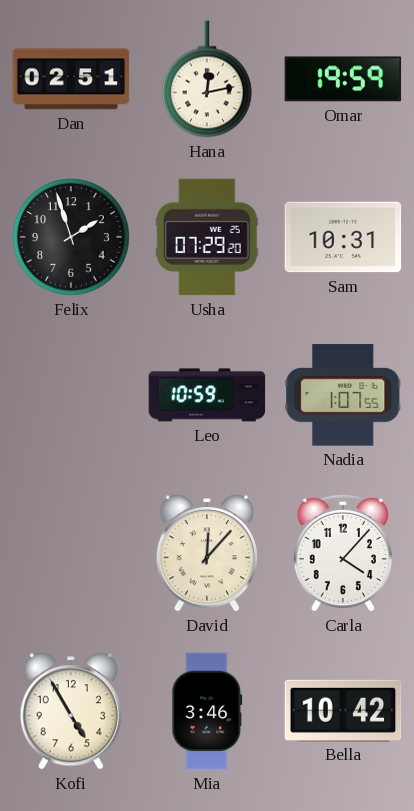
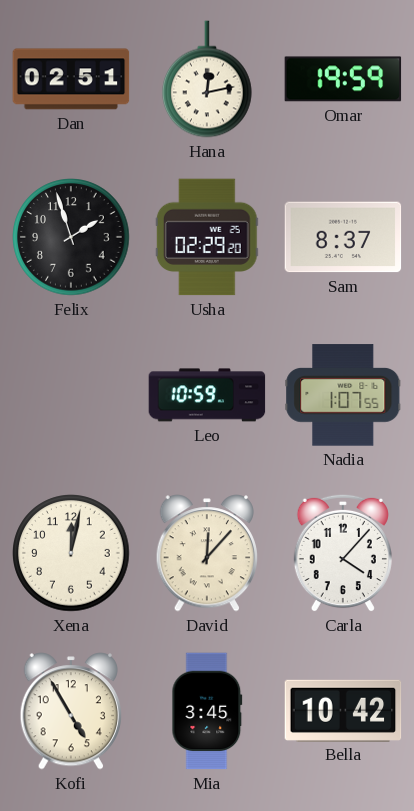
Usha: 07:29 -> 02:29 (207, 237)
Sam: 10:31 -> 8:37 (343, 237)
Xena: none -> 12:02 (71, 553)
Mia: 3:46 -> 3:45 (207, 711)
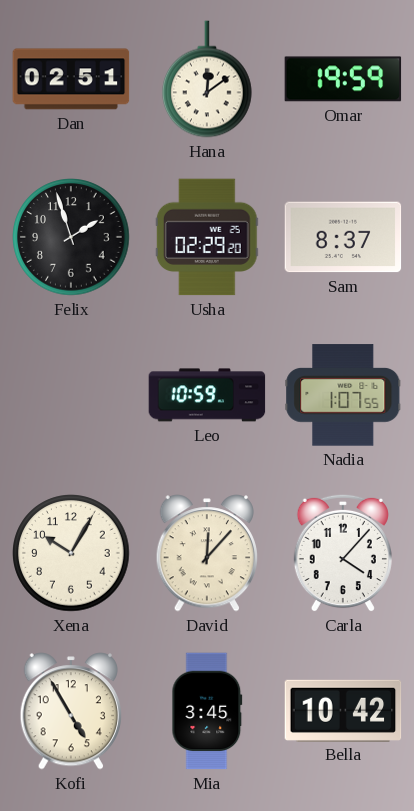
Hana: 12:13 -> 12:09 (208, 79)
Xena: 12:02 -> 10:05 (71, 553)
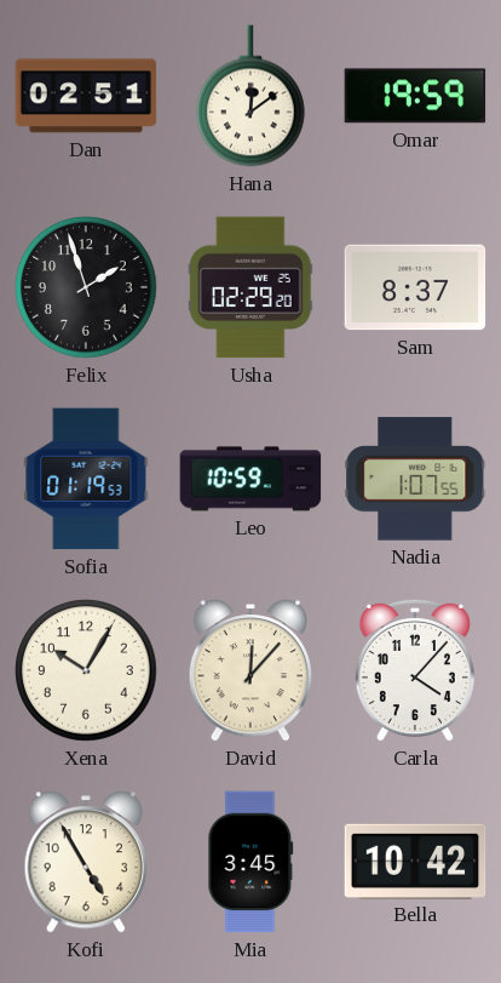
Sofia: none -> 01:19 (86, 479)
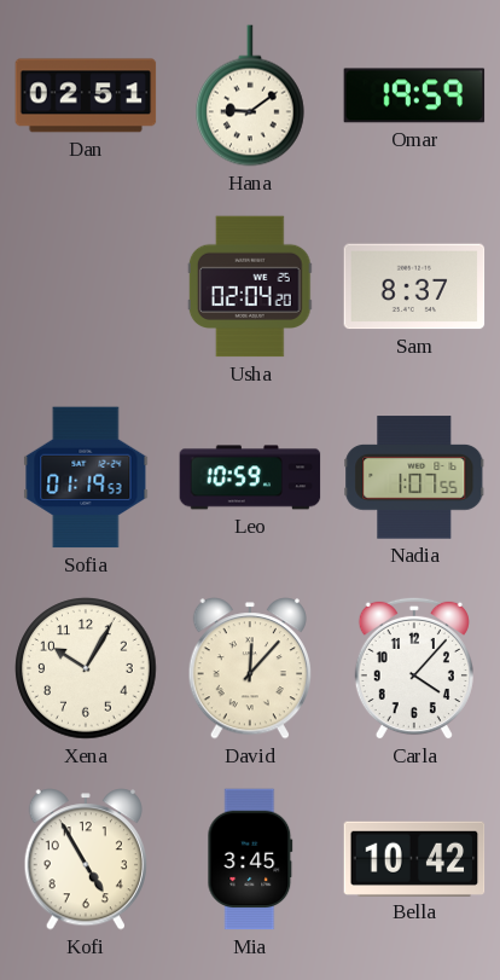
Hana: 12:09 -> 9:09 (251, 95)
Felix: 1:57 -> none (86, 287)
Usha: 02:29 -> 02:04 (250, 286)
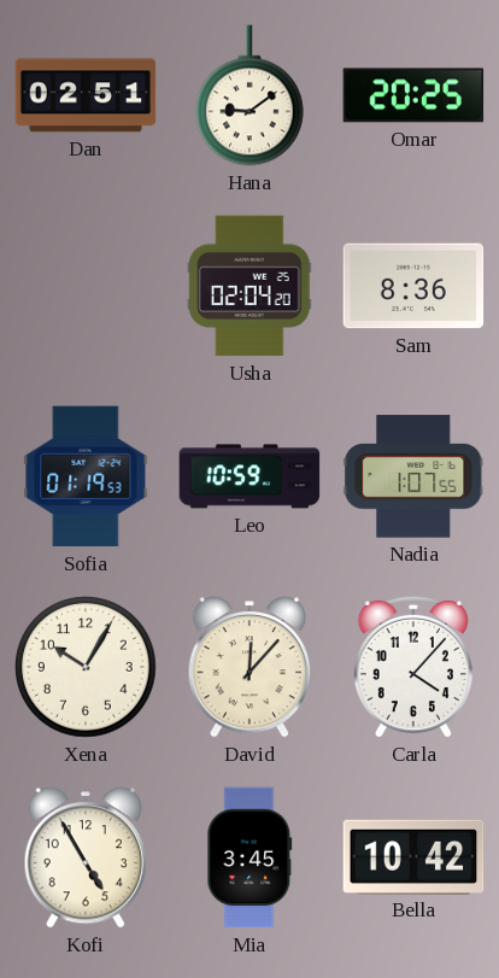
Omar: 19:59 -> 20:25 (413, 95)
Sam: 8:37 -> 8:36 (413, 286)
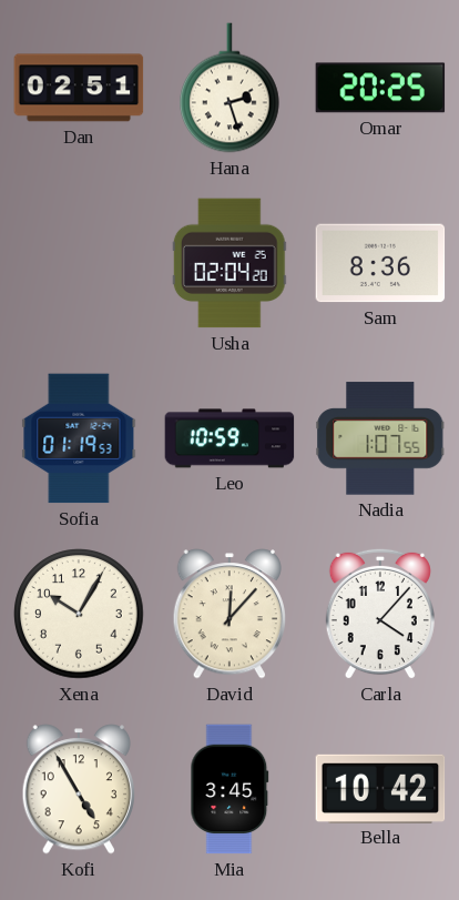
Hana: 9:09 -> 2:27 (231, 88)
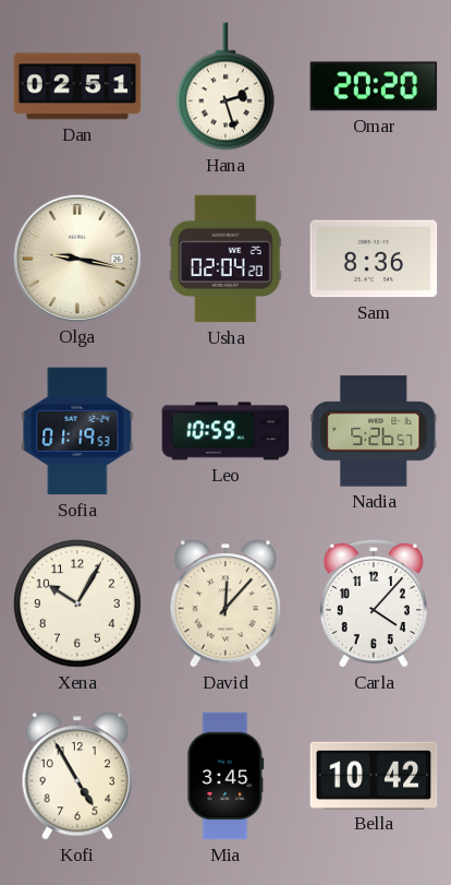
Omar: 20:25 -> 20:20 (374, 86)
Olga: none -> 9:17 (76, 258)
Nadia: 1:07 -> 5:26 (374, 431)
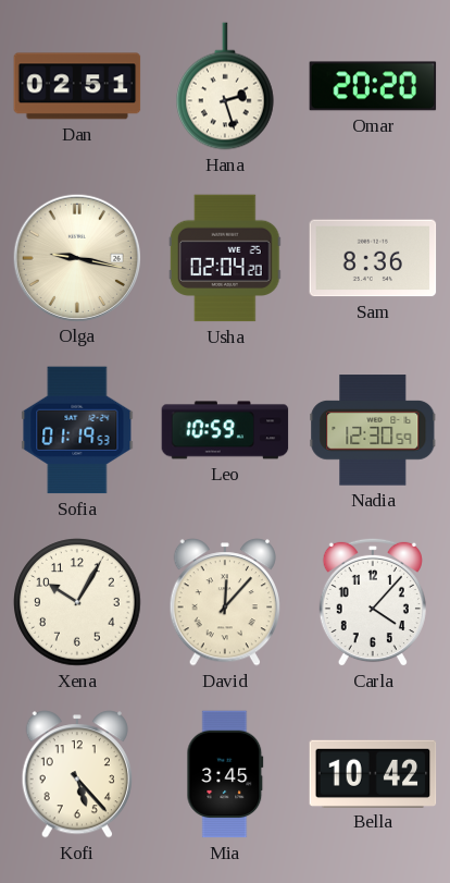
Nadia: 5:26 -> 12:30 (373, 430)
Kofi: 4:55 -> 5:23 (76, 774)
